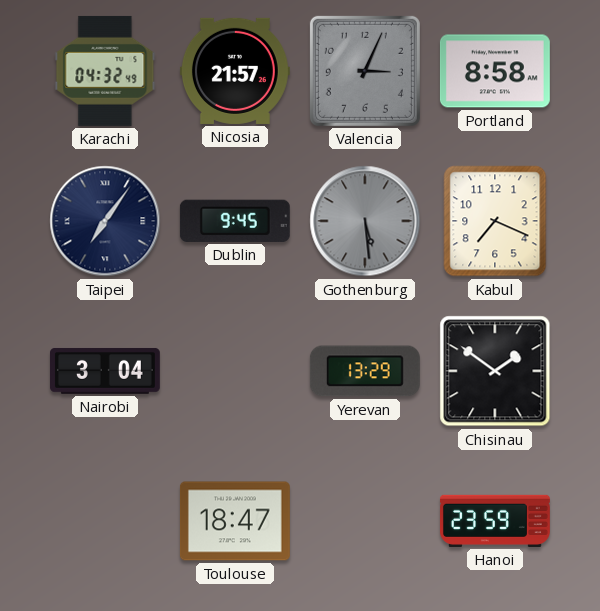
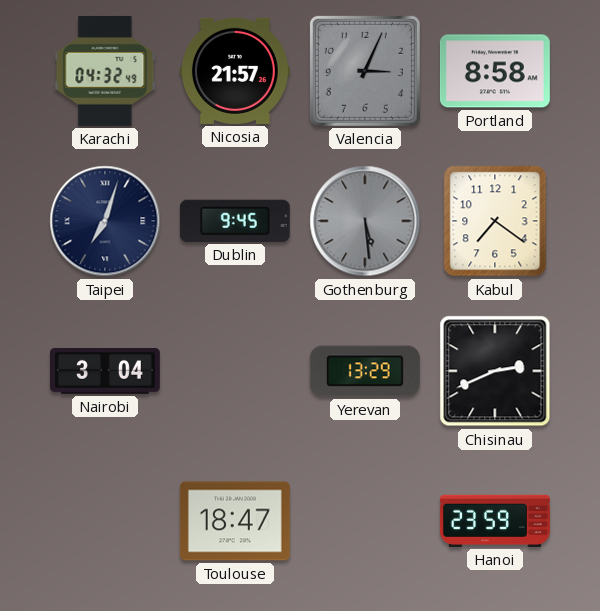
Taipei: 7:06 -> 7:03 (105, 221)
Kabul: 7:19 -> 7:21 (495, 221)
Chisinau: 1:51 -> 2:41 (495, 371)
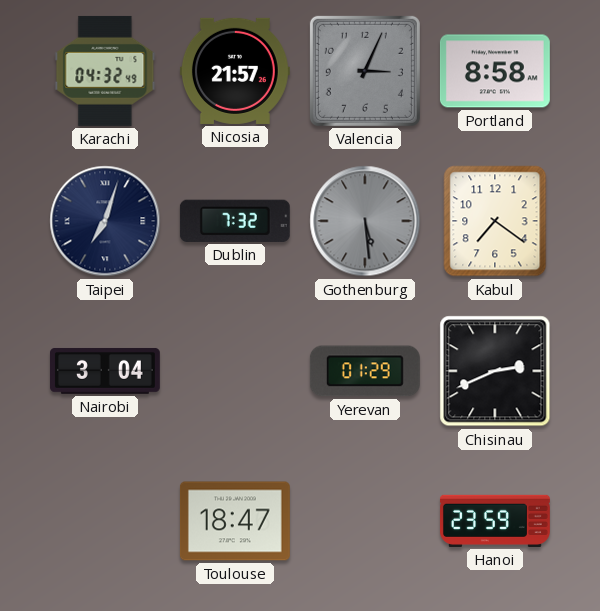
Dublin: 9:45 -> 7:32 (235, 221)
Yerevan: 13:29 -> 01:29 (365, 371)
